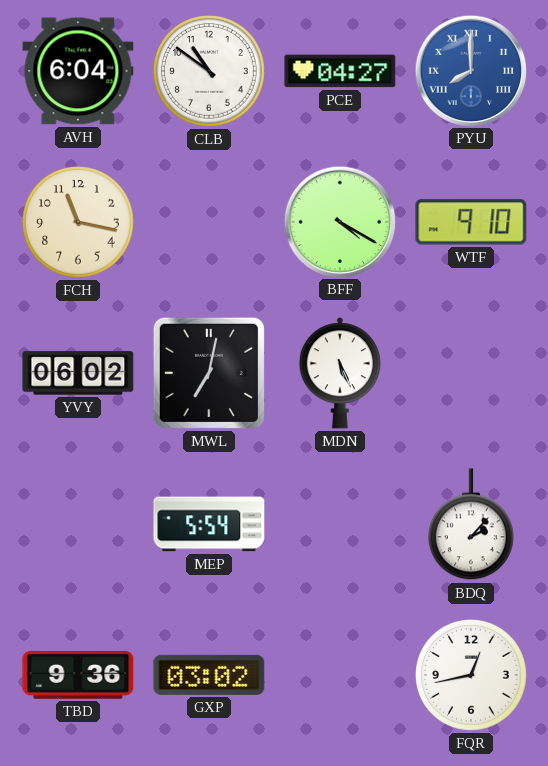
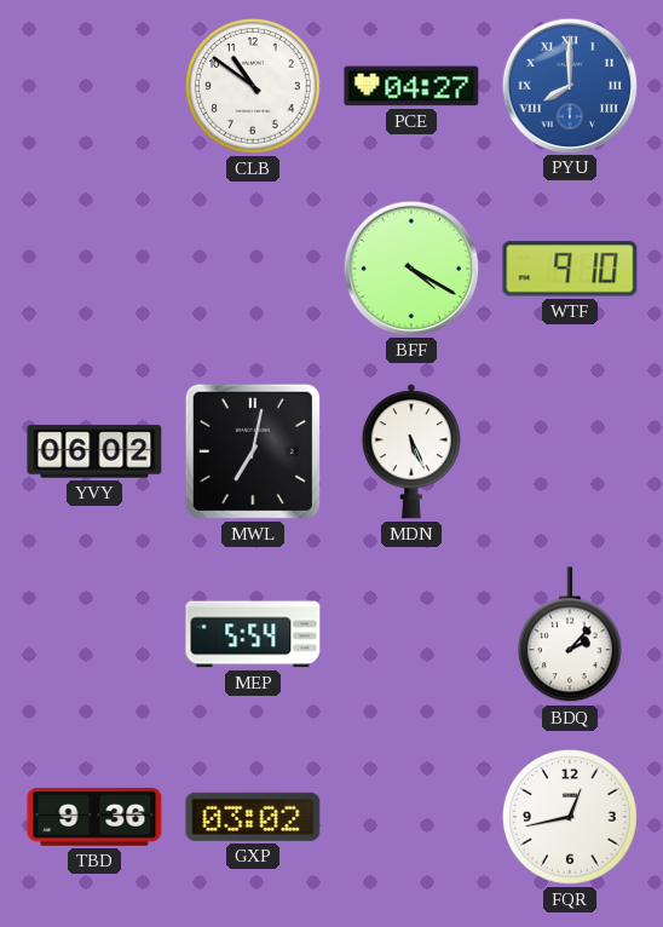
AVH: 6:04 -> none (78, 71)
FCH: 11:17 -> none (79, 223)
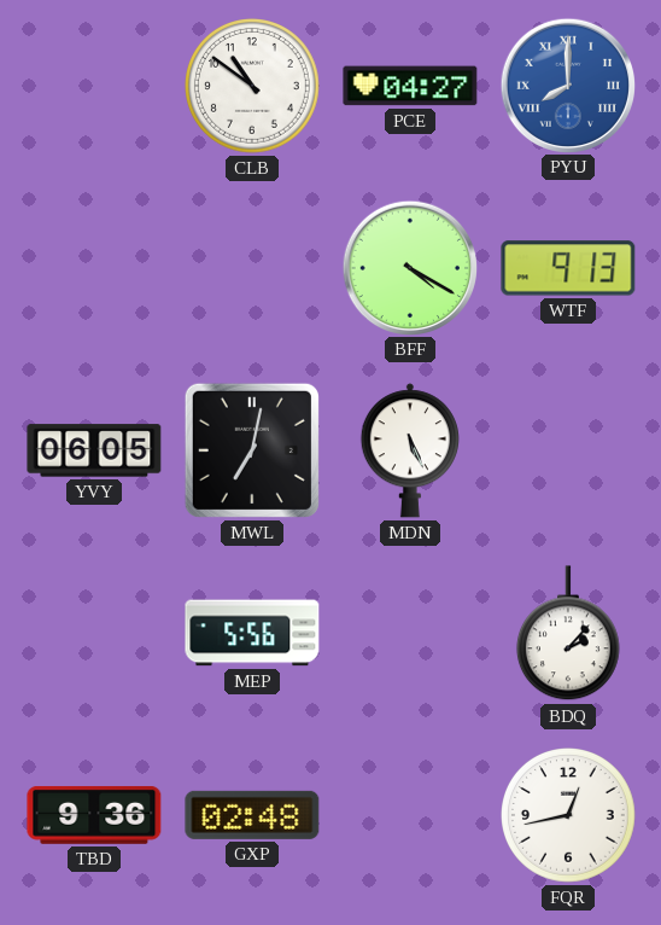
WTF: 9:10 -> 9:13 (568, 268)
YVY: 06:02 -> 06:05 (94, 450)
MEP: 5:54 -> 5:56 (252, 633)
GXP: 03:02 -> 02:48 (252, 815)
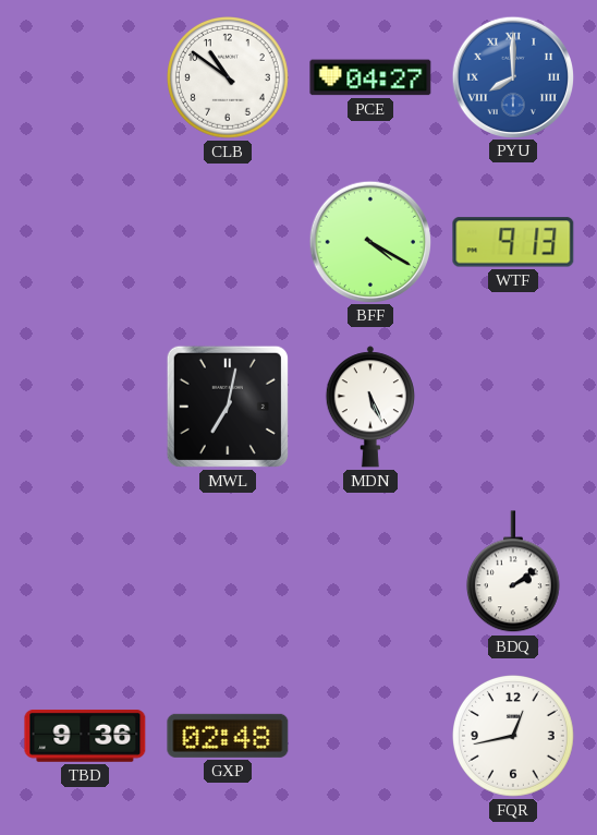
YVY: 06:05 -> none (94, 450)
MEP: 5:56 -> none (252, 633)
BDQ: 2:07 -> 2:09 (513, 572)
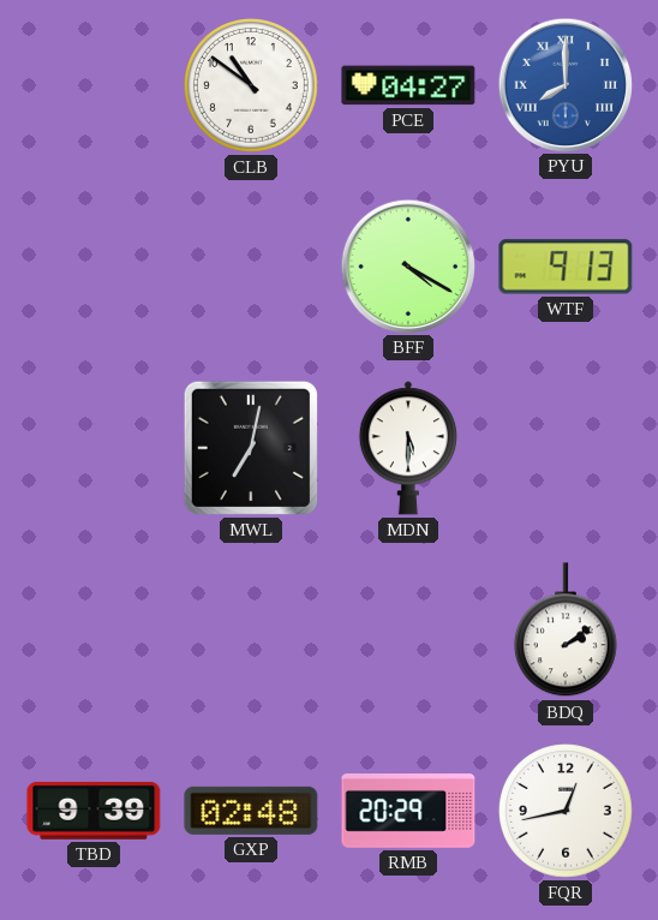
MDN: 5:26 -> 5:30 (408, 448)
TBD: 9:36 -> 9:39 (94, 811)
RMB: none -> 20:29 (408, 812)
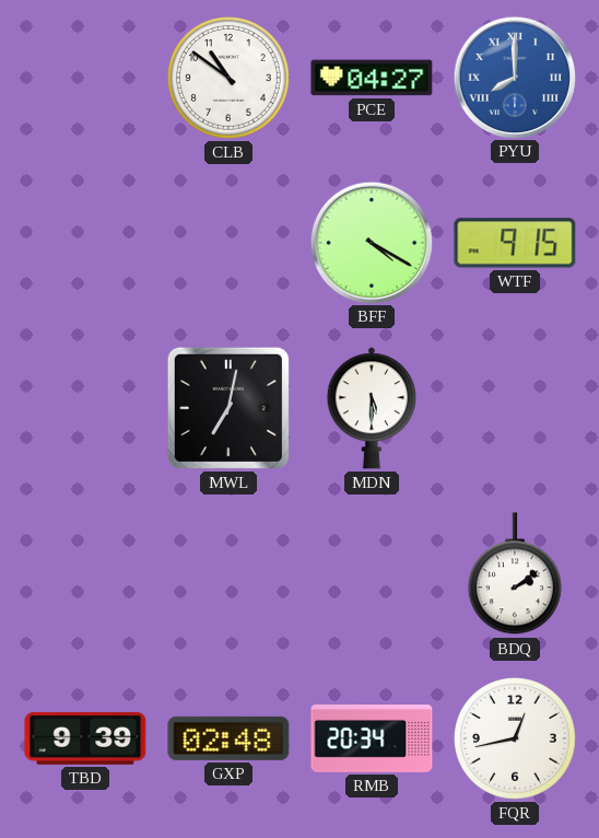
WTF: 9:13 -> 9:15 (515, 243)
RMB: 20:29 -> 20:34 (372, 740)
